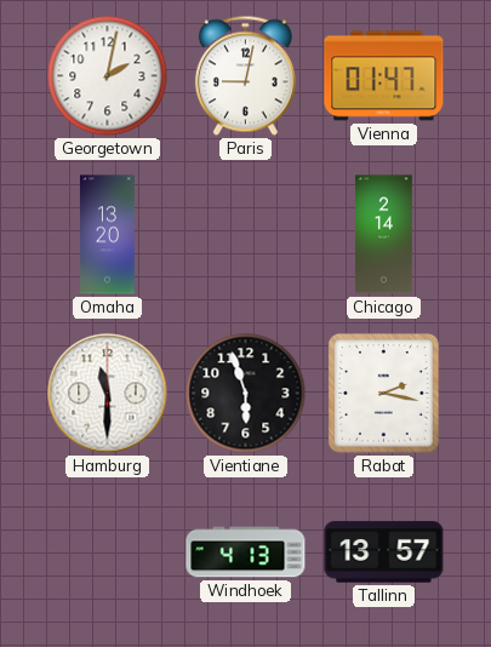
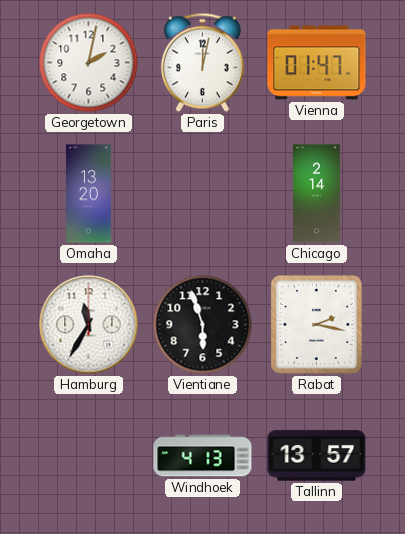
Paris: 9:02 -> 12:02 (202, 63)
Hamburg: 11:30 -> 11:35 (89, 325)
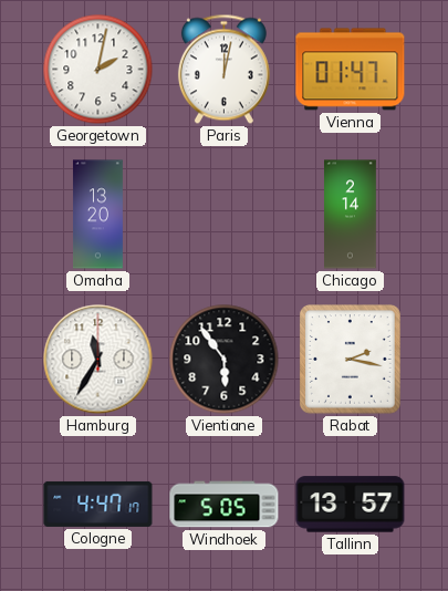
Vientiane: 5:57 -> 5:54 (225, 360)
Cologne: none -> 4:47 (98, 504)
Windhoek: 4:13 -> 5:05 (225, 505)
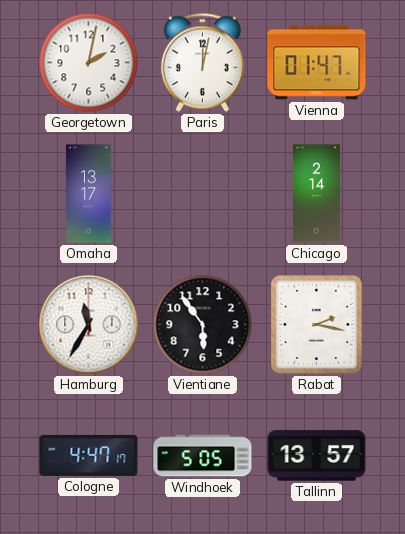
Omaha: 13:20 -> 13:17 (88, 194)
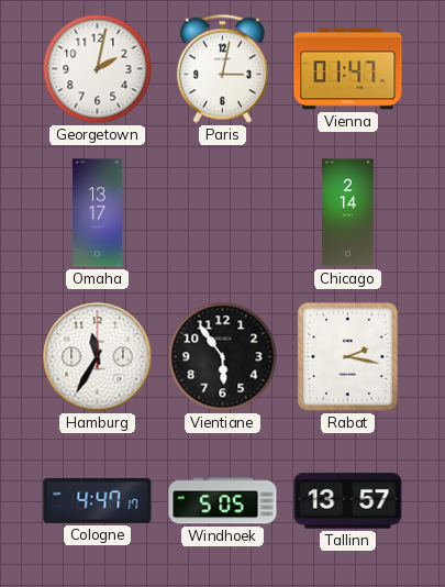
Paris: 12:02 -> 3:02 (222, 69)
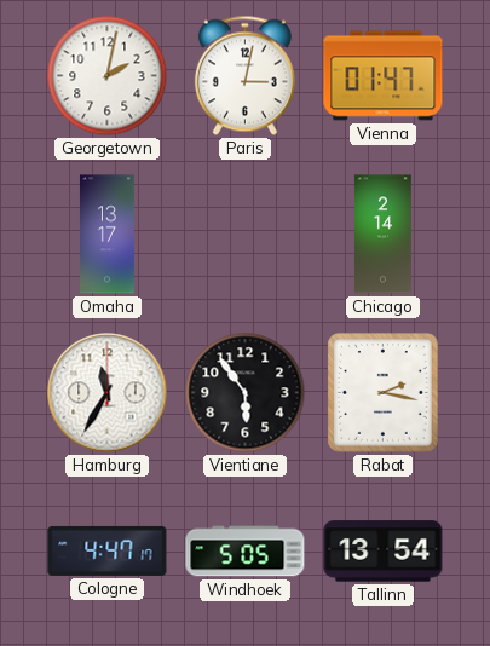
Tallinn: 13:57 -> 13:54 (384, 552)
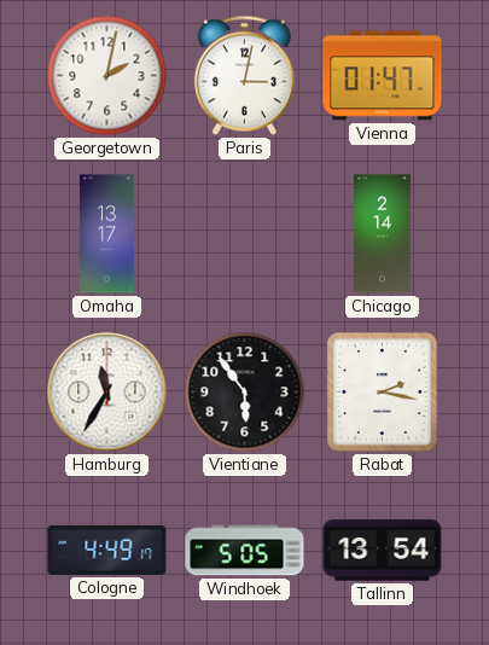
Cologne: 4:47 -> 4:49 (107, 550)
